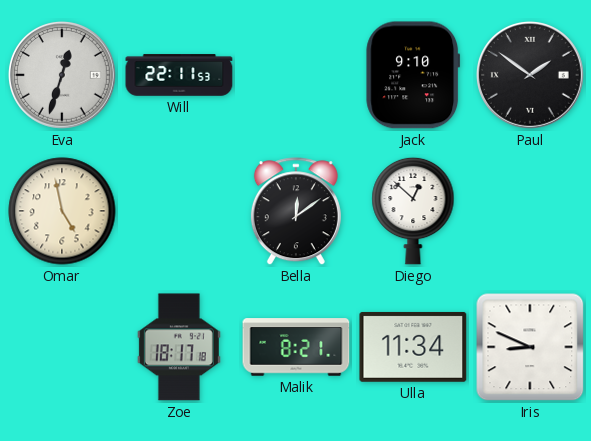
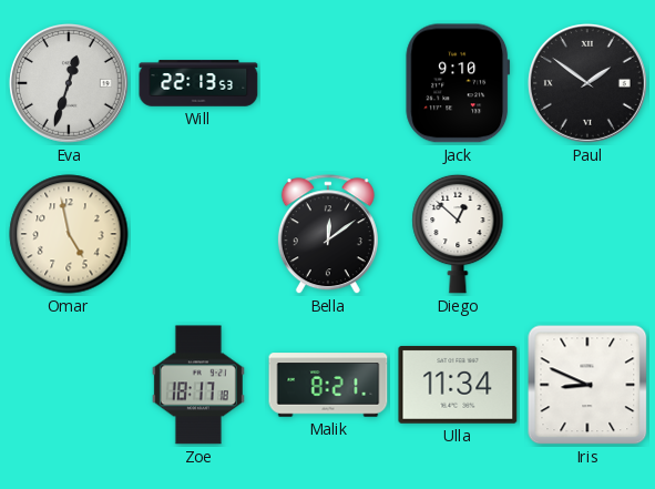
Will: 22:11 -> 22:13 (198, 83)
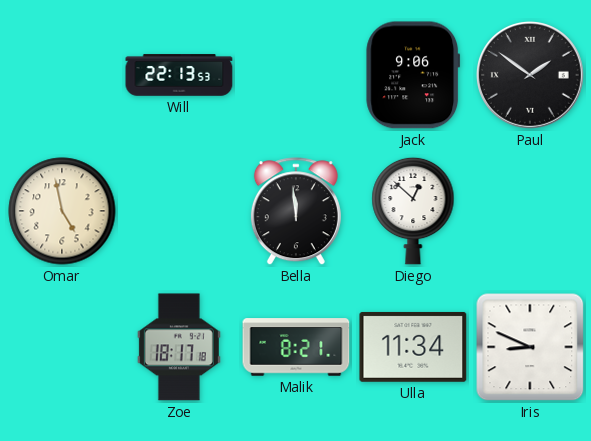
Eva: 12:33 -> none (69, 83)
Jack: 9:10 -> 9:06 (413, 75)
Bella: 12:09 -> 11:59 (296, 212)
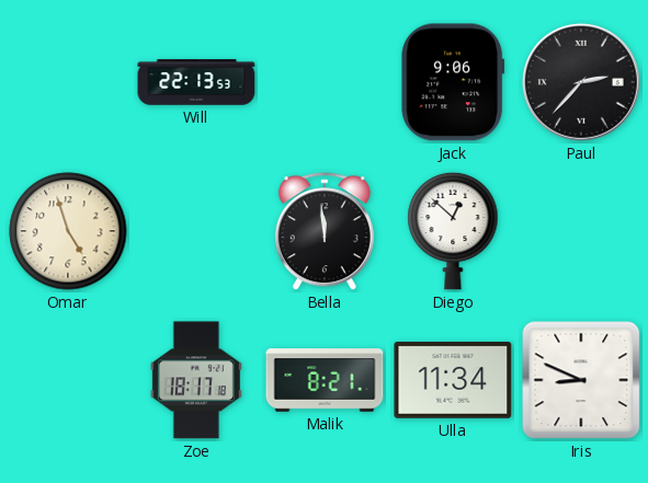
Paul: 1:51 -> 2:37 (581, 82)
Omar: 4:58 -> 4:57 (68, 231)
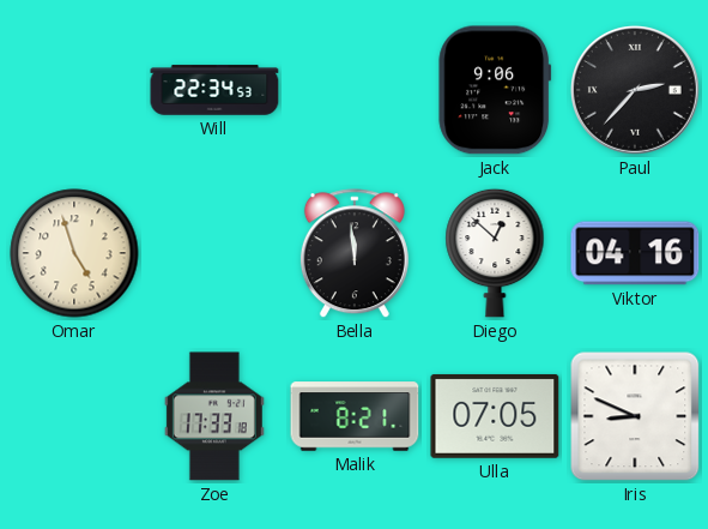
Will: 22:13 -> 22:34 (214, 90)
Viktor: none -> 04:16 (635, 253)
Zoe: 18:17 -> 17:33 (214, 416)
Ulla: 11:34 -> 07:05 (495, 416)
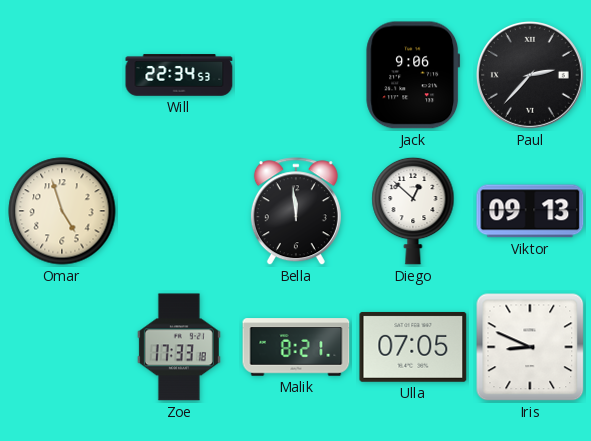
Viktor: 04:16 -> 09:13 (530, 211)
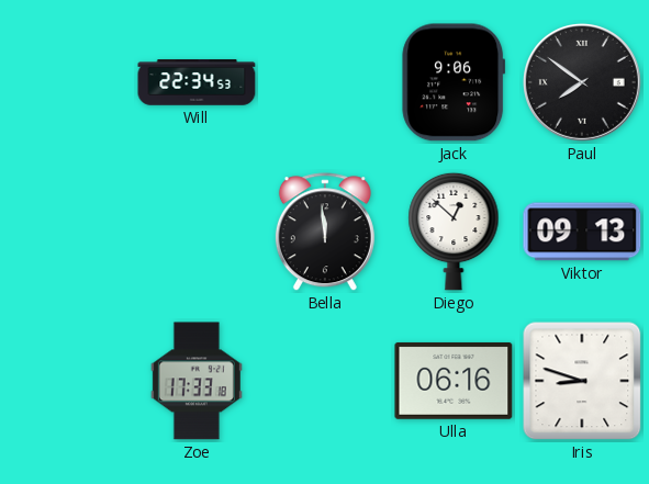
Paul: 2:37 -> 7:51 (582, 82)
Omar: 4:57 -> none (62, 211)
Malik: 8:21 -> none (296, 347)
Ulla: 07:05 -> 06:16 (454, 381)
Iris: 8:49 -> 8:48 (582, 381)
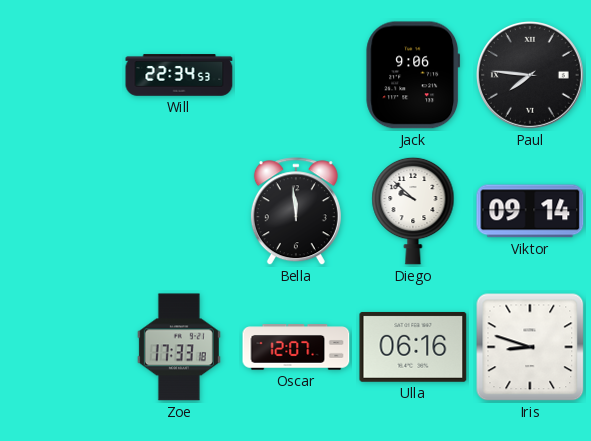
Paul: 7:51 -> 7:46 (530, 75)
Diego: 12:52 -> 9:52 (413, 211)
Viktor: 09:13 -> 09:14 (530, 211)
Oscar: none -> 12:07 (296, 347)
